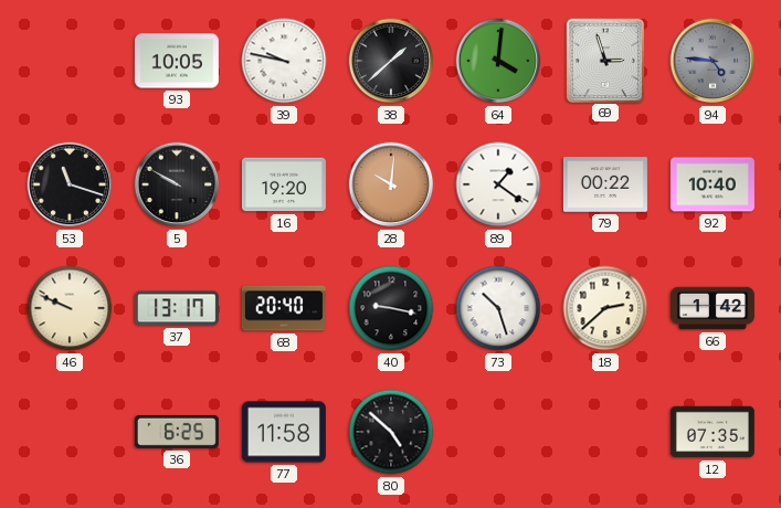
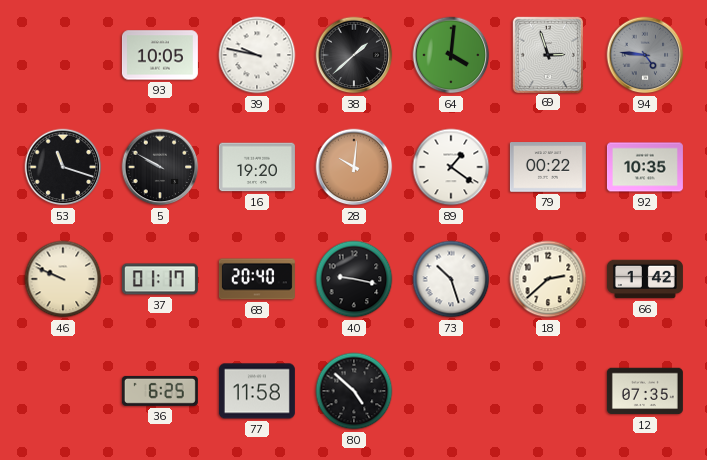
92: 10:40 -> 10:35 (645, 167)
37: 13:17 -> 01:17 (160, 279)
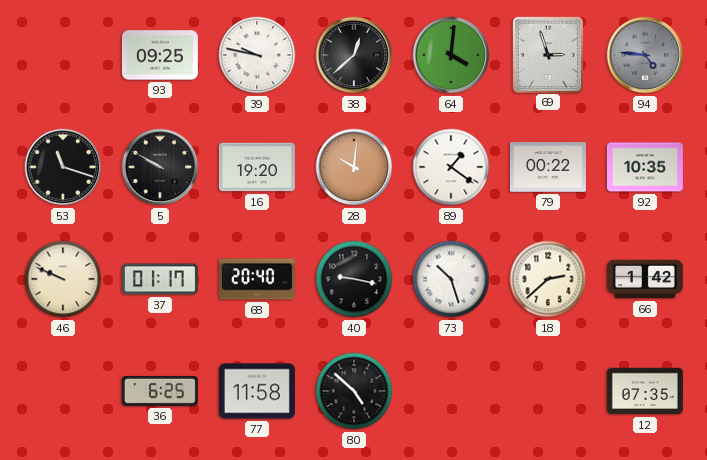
93: 10:05 -> 09:25 (160, 55)
38: 1:38 -> 12:38 (354, 55)
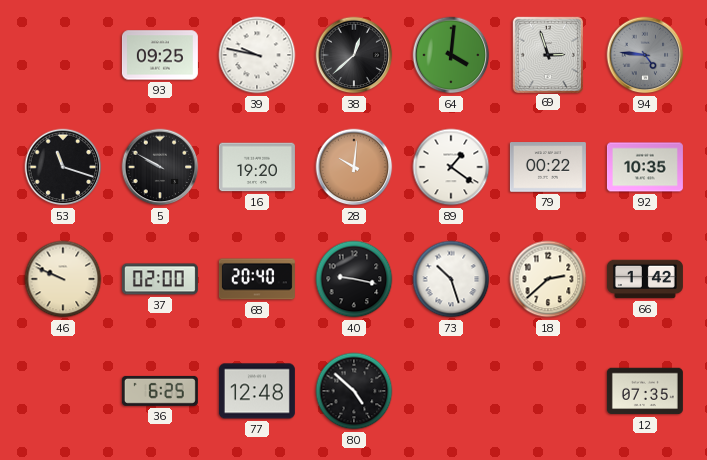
37: 01:17 -> 02:00 (160, 279)
77: 11:58 -> 12:48 (257, 391)
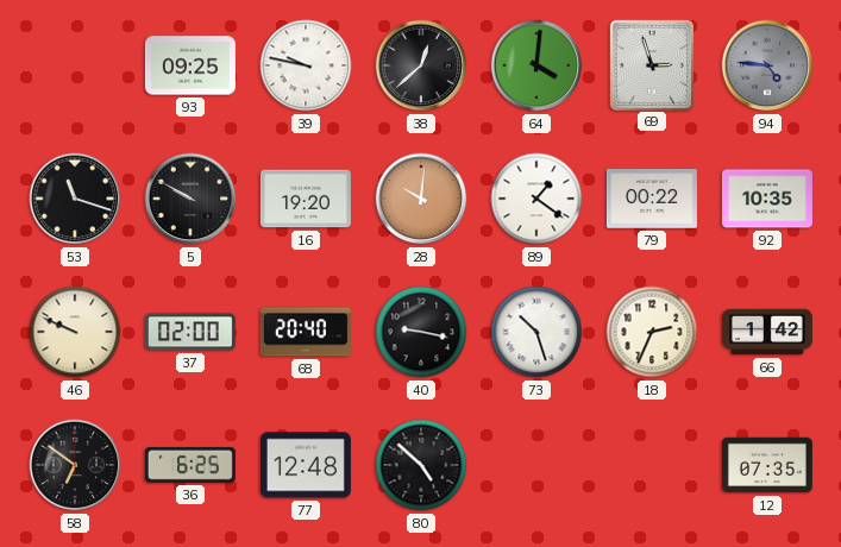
18: 2:38 -> 2:34 (652, 332)
58: none -> 6:51 (75, 465)
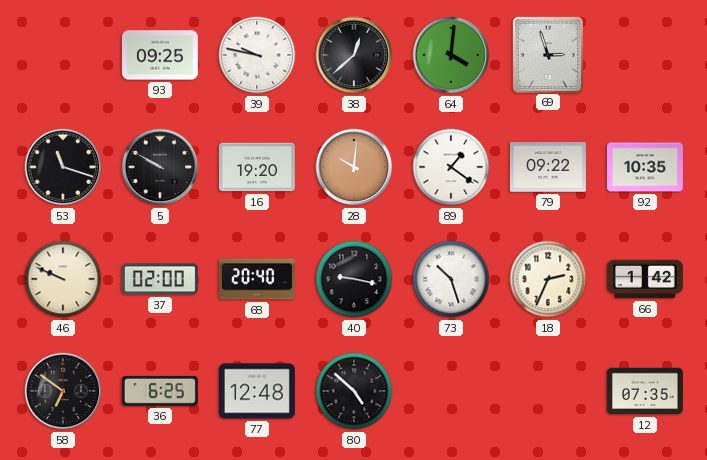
94: 4:46 -> none (767, 65)
79: 00:22 -> 09:22 (548, 167)
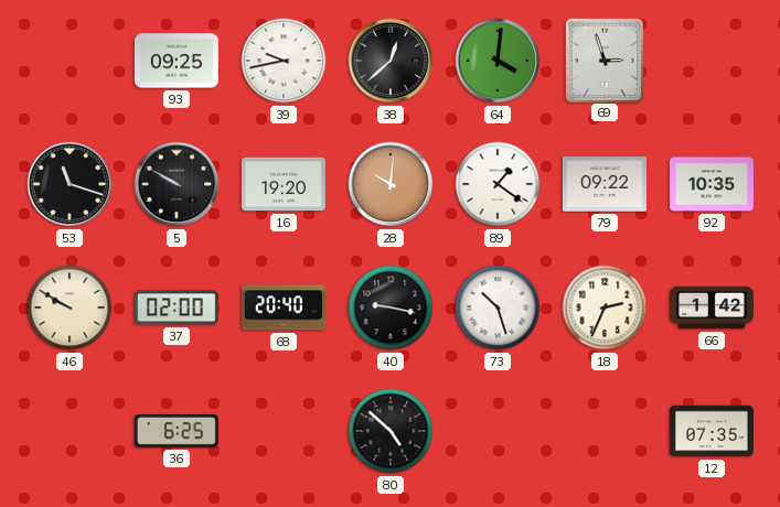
39: 9:47 -> 9:43 (284, 61)
46: 9:49 -> 9:50 (70, 308)
58: 6:51 -> none (63, 391)
77: 12:48 -> none (257, 391)
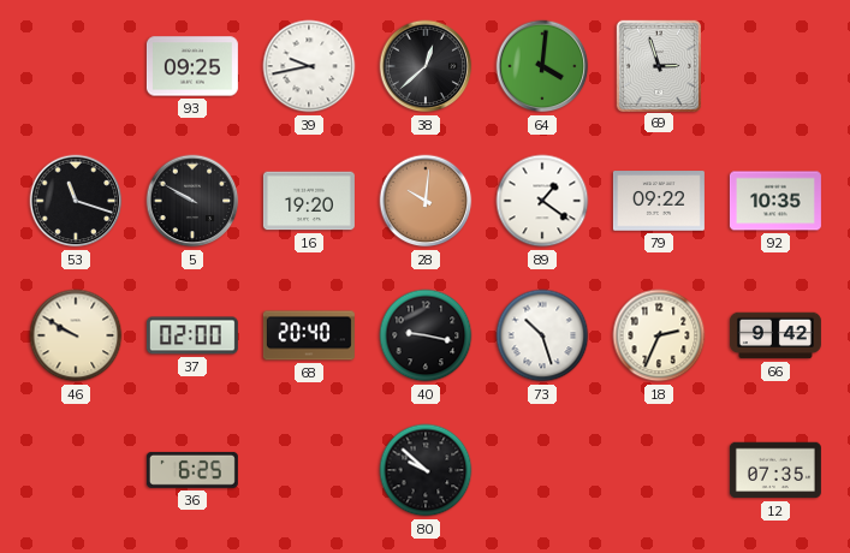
66: 1:42 -> 9:42 (775, 335)
80: 4:52 -> 9:52 (426, 470)
